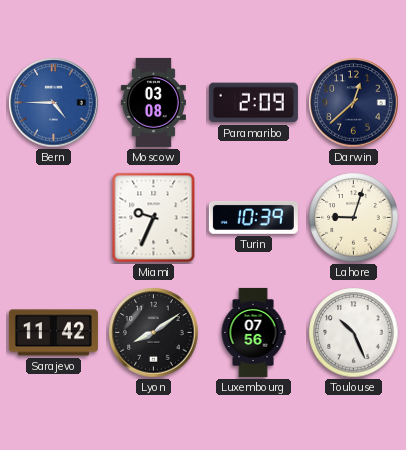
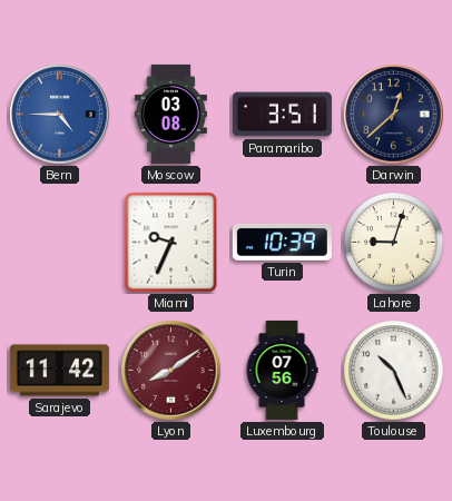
Paramaribo: 2:09 -> 3:51 (282, 115)
Lyon dial: black -> burgundy (171, 371)
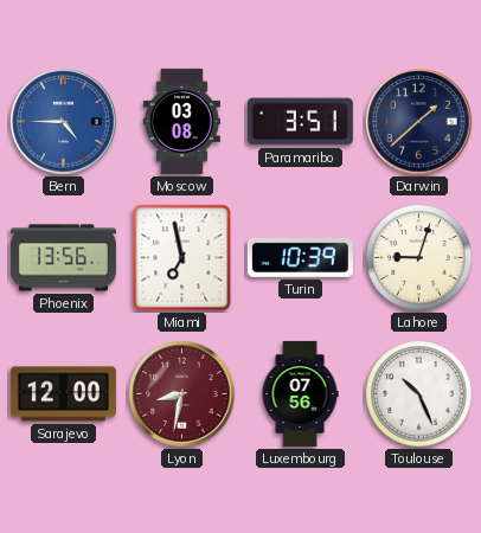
Darwin: 12:38 -> 1:38 (419, 122)
Phoenix: none -> 13:56 (63, 258)
Miami: 9:34 -> 6:58 (182, 258)
Sarajevo: 11:42 -> 12:00 (63, 394)
Lyon: 8:09 -> 8:32 (182, 394)
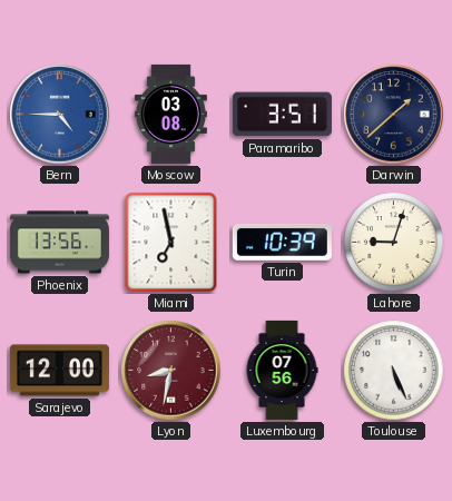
Toulouse: 10:26 -> 5:26 (394, 371)
